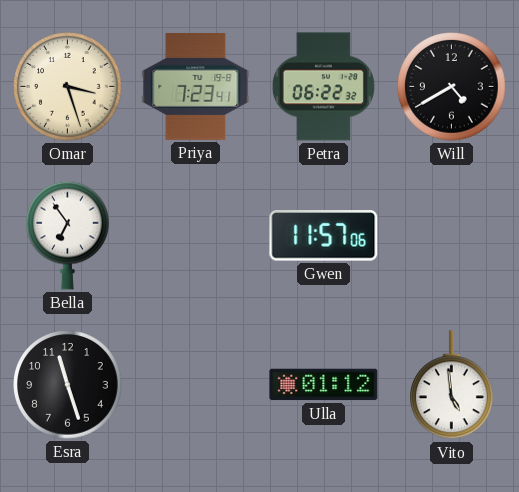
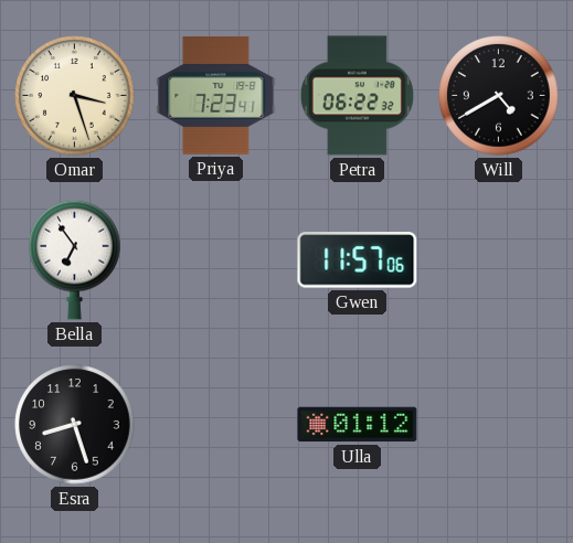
Esra: 11:27 -> 8:27 (75, 425)
Vito: 4:59 -> none (452, 385)
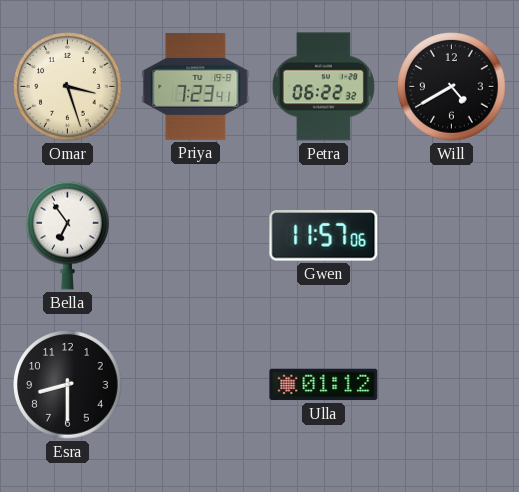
Esra: 8:27 -> 8:30 (68, 385)
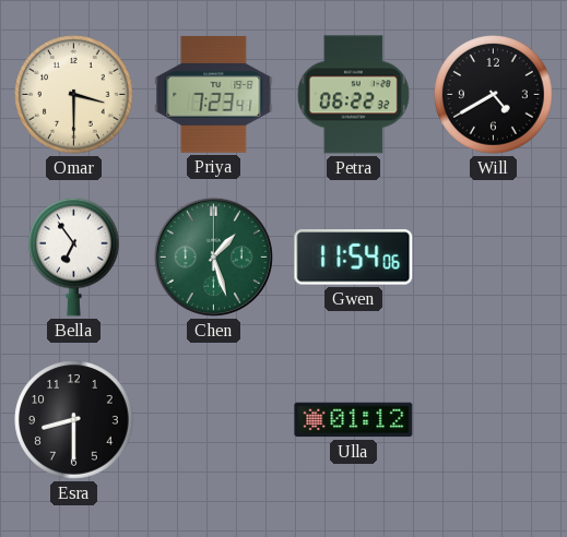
Omar: 3:27 -> 3:30 (74, 95)
Chen: none -> 1:27 (213, 256)
Gwen: 11:57 -> 11:54 (354, 258)
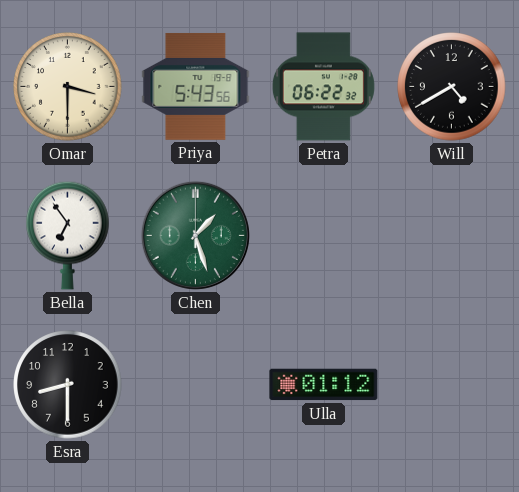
Priya: 7:23 -> 5:43 (196, 87)
Gwen: 11:54 -> none (354, 258)
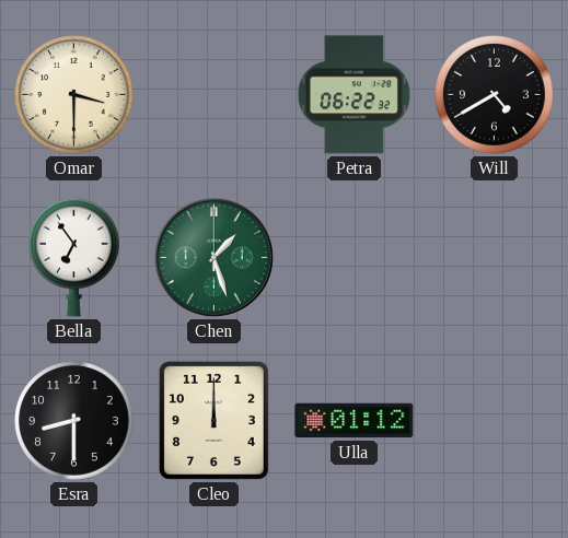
Priya: 5:43 -> none (196, 87)
Cleo: none -> 12:00 (213, 420)
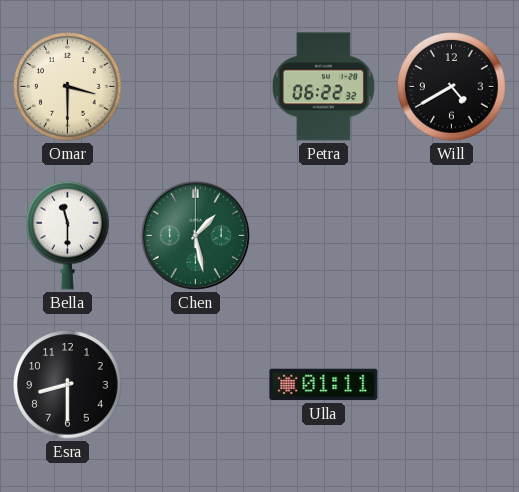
Bella: 6:54 -> 11:30 (68, 235)
Chen: 1:27 -> 1:28 (195, 235)
Cleo: 12:00 -> none (213, 420)
Ulla: 01:12 -> 01:11 (324, 385)
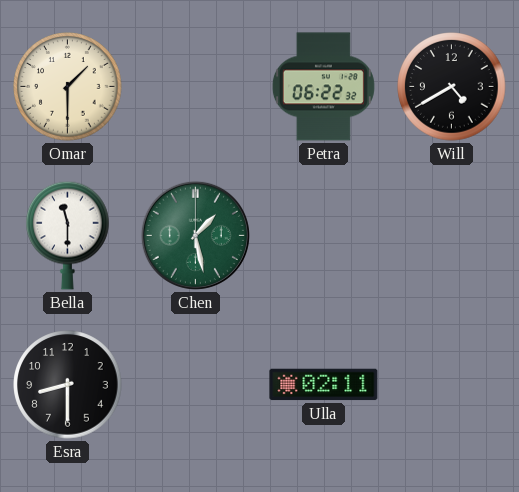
Omar: 3:30 -> 1:30 (68, 87)
Ulla: 01:11 -> 02:11 (324, 385)
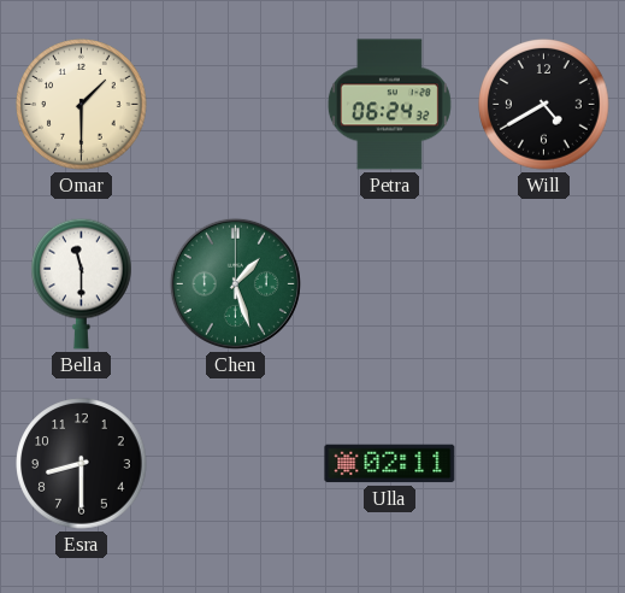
Petra: 06:22 -> 06:24 (389, 105)
Chen: 1:28 -> 1:27 (235, 283)
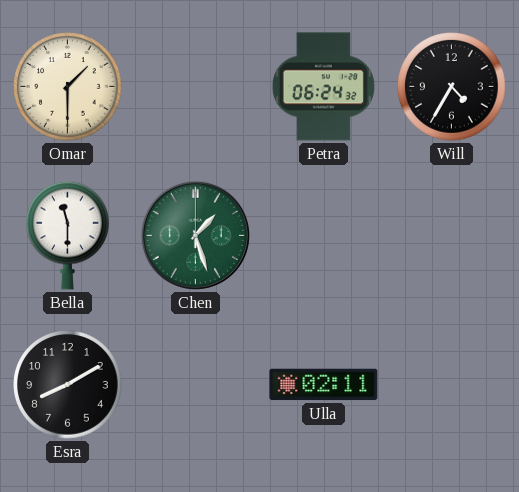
Will: 4:40 -> 4:35 (452, 87)
Esra: 8:30 -> 8:10 (68, 385)
